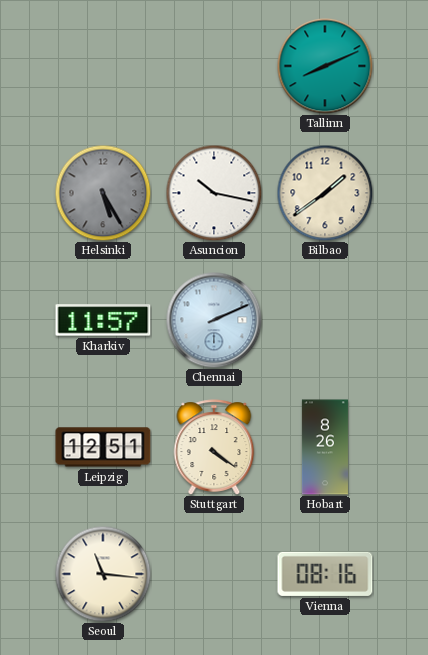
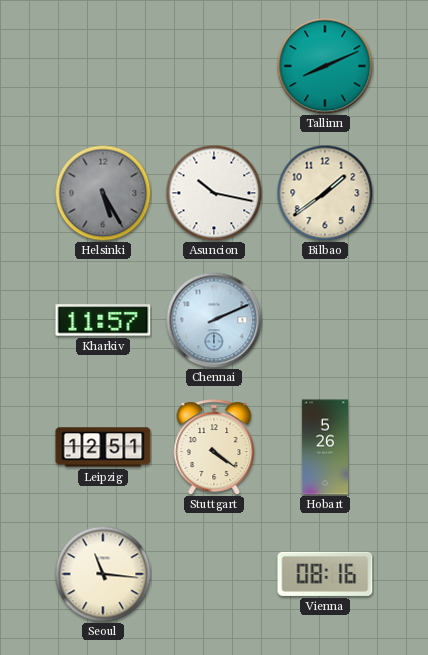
Hobart: 8:26 -> 5:26 (325, 447)
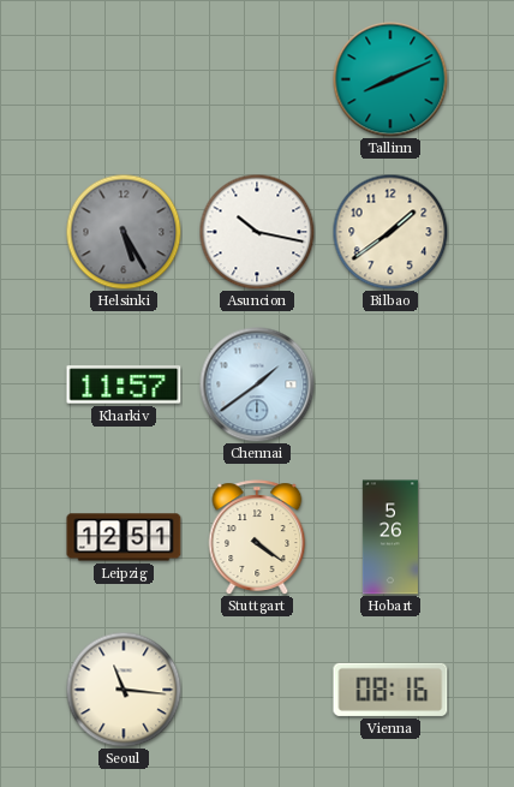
Chennai: 2:11 -> 1:39 (257, 384)
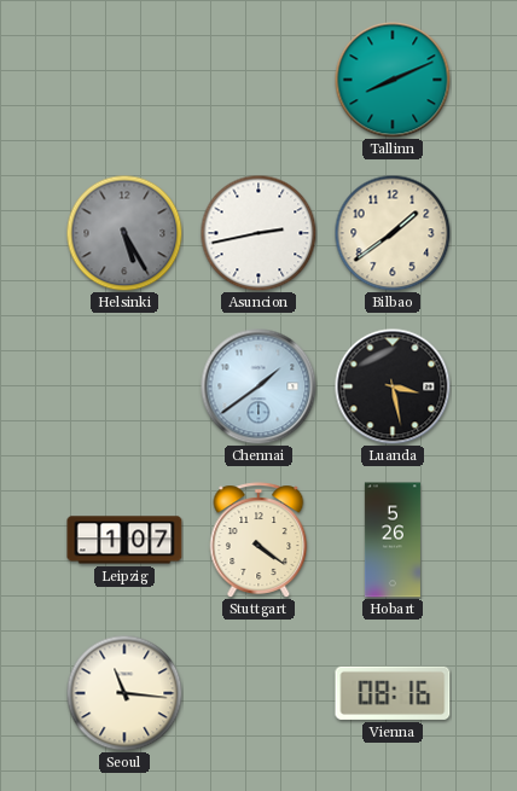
Asuncion: 10:17 -> 2:43 (258, 233)
Kharkiv: 11:57 -> none (124, 384)
Luanda: none -> 3:28 (393, 386)
Leipzig: 12:51 -> 1:07 (124, 540)
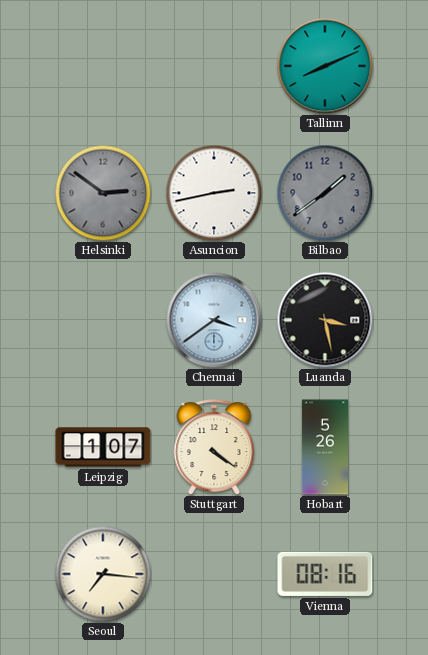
Helsinki: 5:25 -> 2:51 (103, 193)
Bilbao dial: cream -> grey (325, 193)
Chennai: 1:39 -> 3:39 (214, 320)
Seoul: 11:16 -> 7:16 (103, 574)
